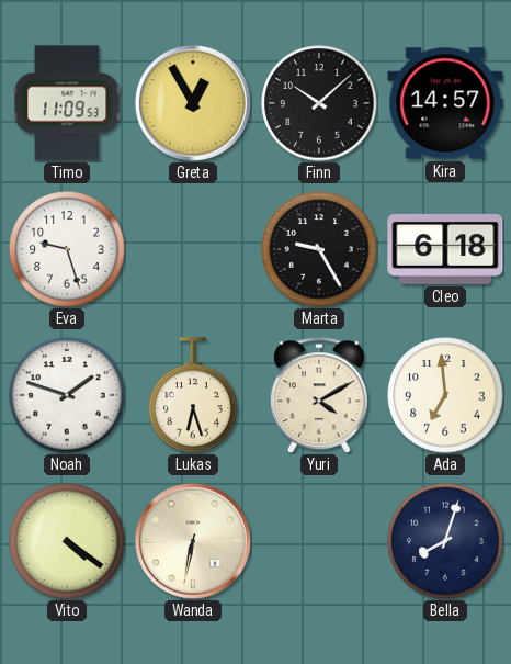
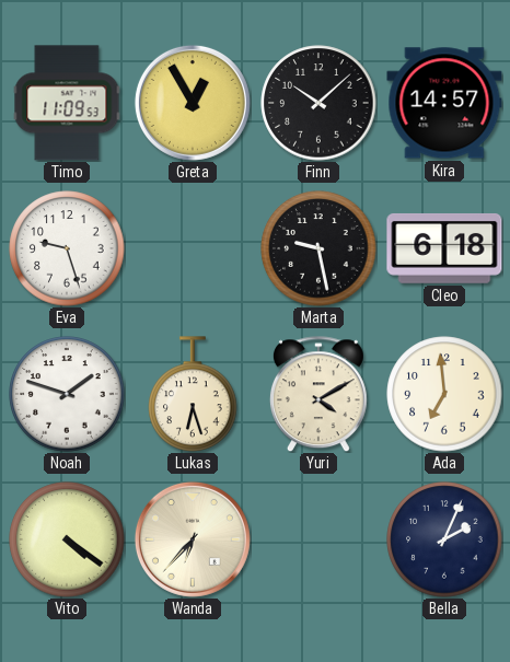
Marta: 9:25 -> 9:28 (318, 248)
Wanda: 6:32 -> 6:37 (193, 539)
Bella: 8:03 -> 2:04 (444, 539)
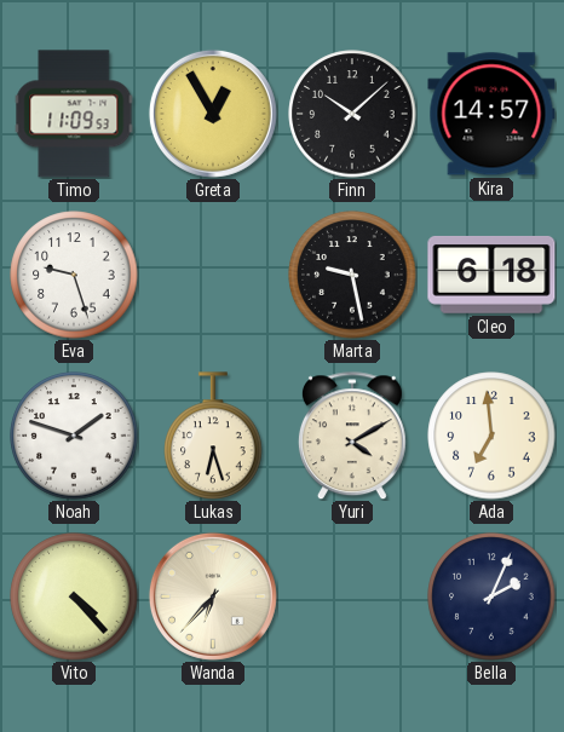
Vito: 4:21 -> 4:23 (74, 596)
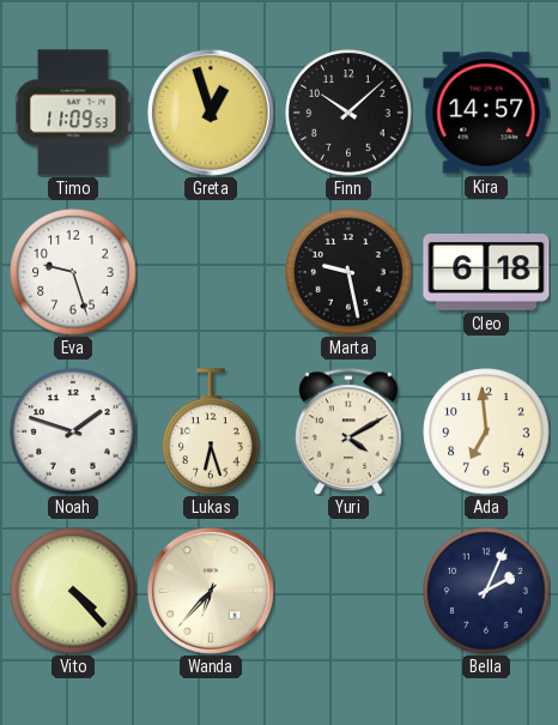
Greta: 12:55 -> 12:57 (211, 113)
